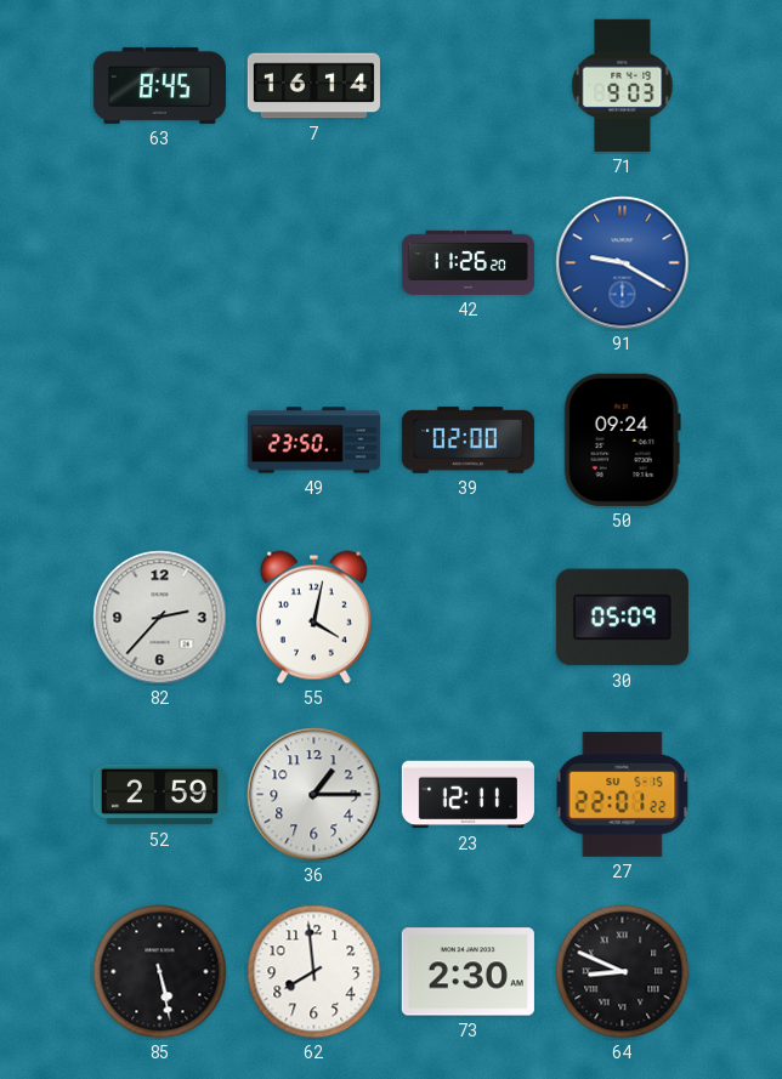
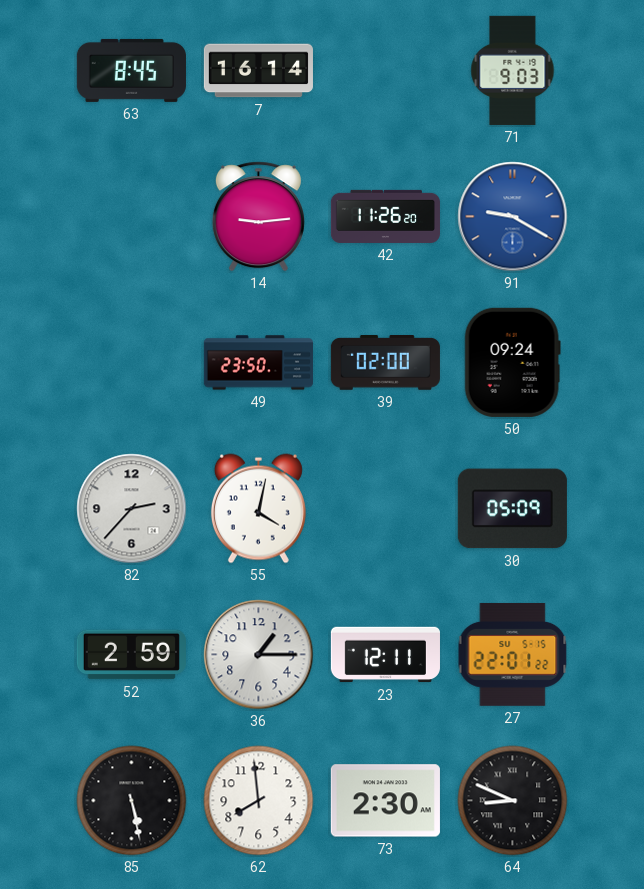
14: none -> 9:14 (258, 217)
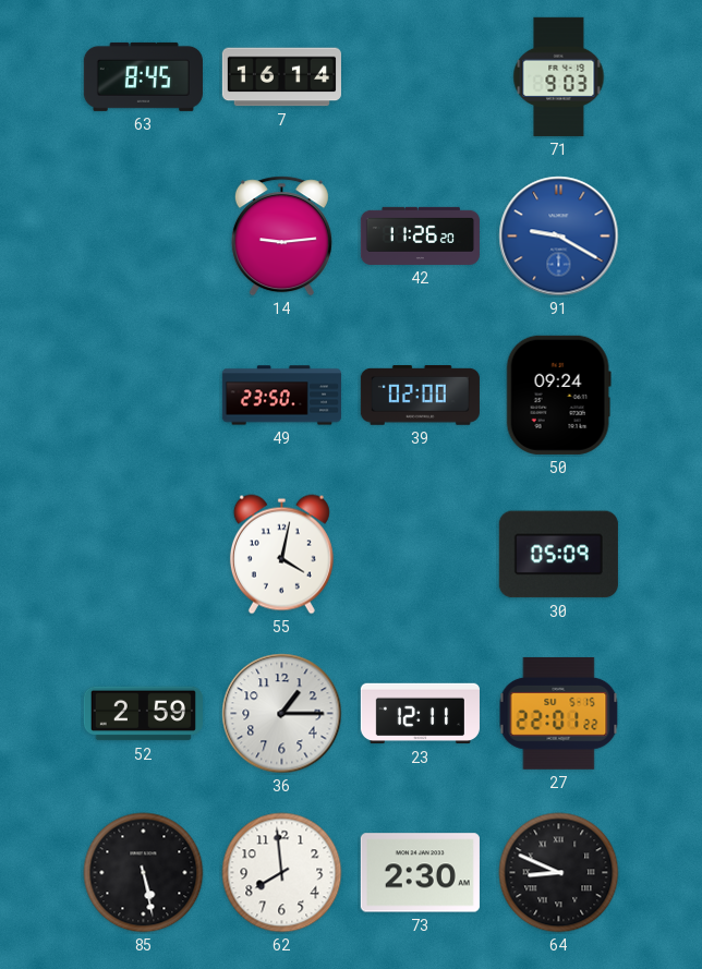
82: 2:37 -> none (132, 509)
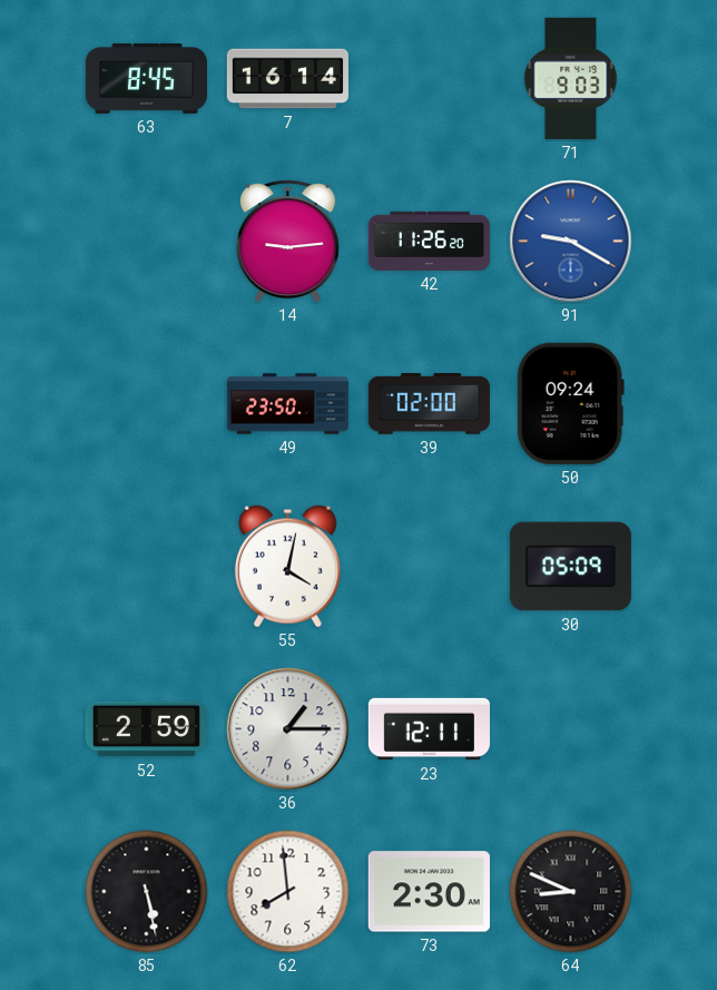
27: 22:01 -> none (559, 713)
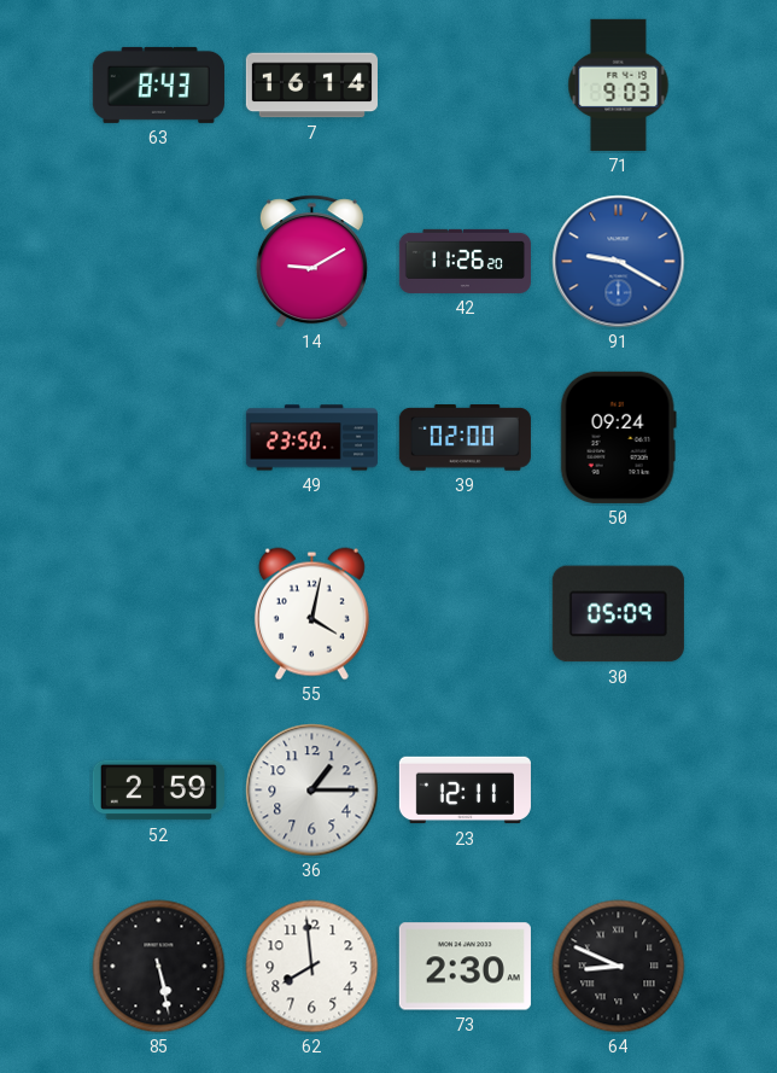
63: 8:45 -> 8:43 (158, 84)
14: 9:14 -> 9:10 (311, 262)
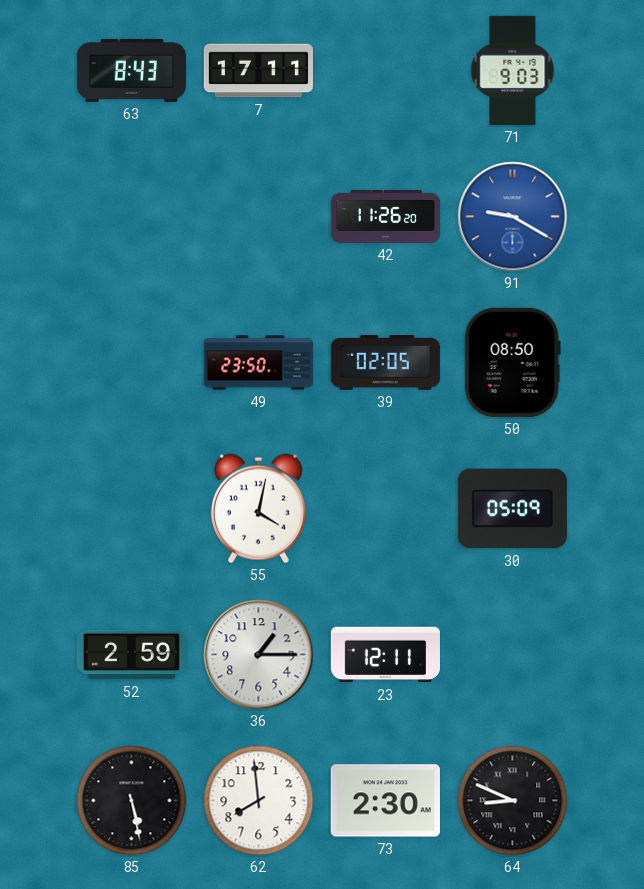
7: 16:14 -> 17:11 (258, 71)
14: 9:10 -> none (311, 262)
39: 02:00 -> 02:05 (385, 363)
50: 09:24 -> 08:50 (512, 362)
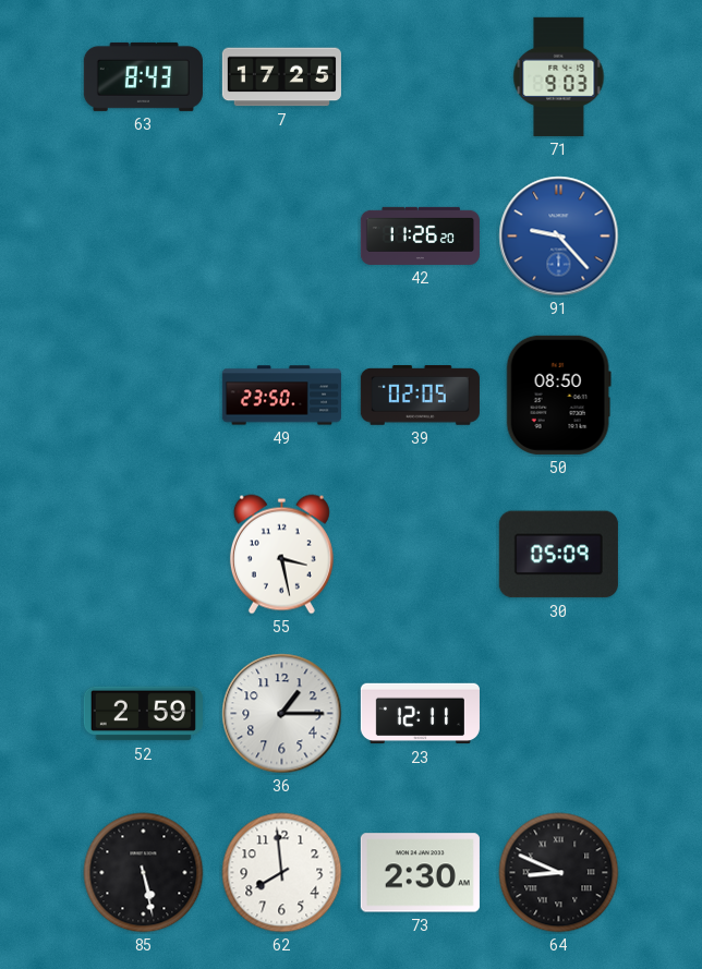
7: 17:11 -> 17:25 (281, 77)
91: 9:20 -> 9:23 (559, 237)
55: 4:02 -> 3:28 (281, 555)
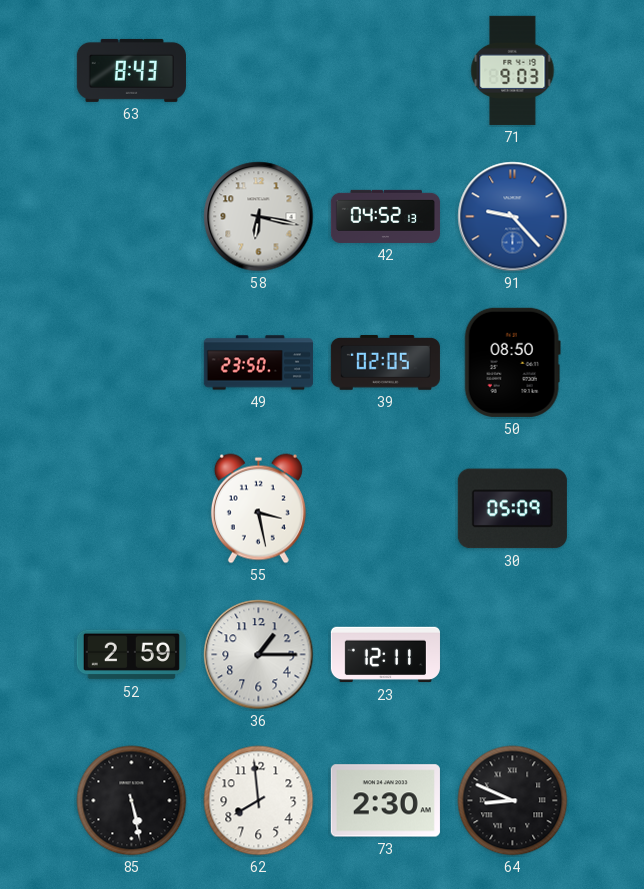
7: 17:25 -> none (281, 77)
58: none -> 6:17 (259, 217)
42: 11:26 -> 04:52 (385, 216)
